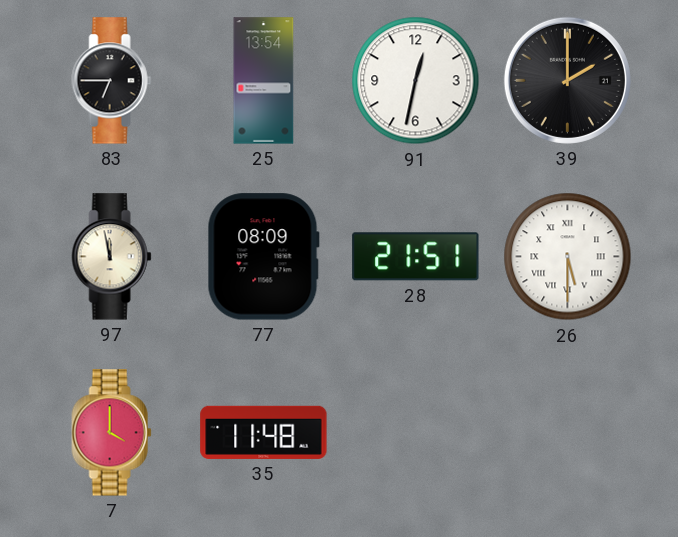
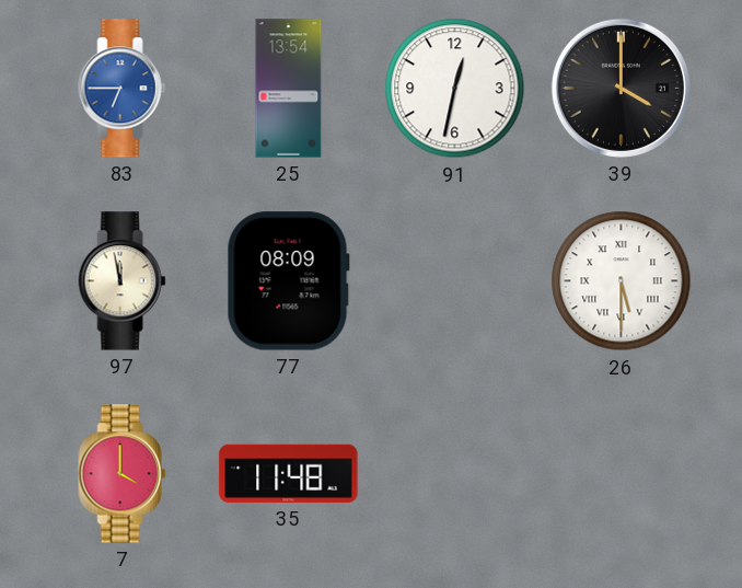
83 dial: black -> blue (123, 89)
39: 2:00 -> 4:00 (621, 88)
28: 21:51 -> none (416, 257)
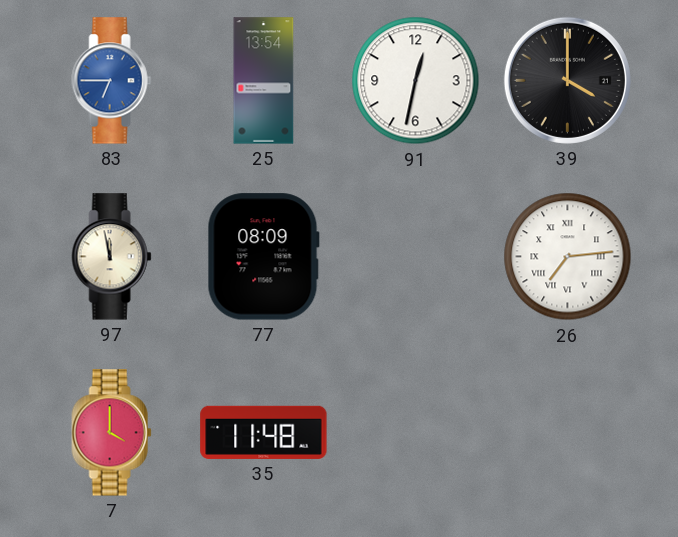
26: 5:30 -> 7:14 (568, 257)
